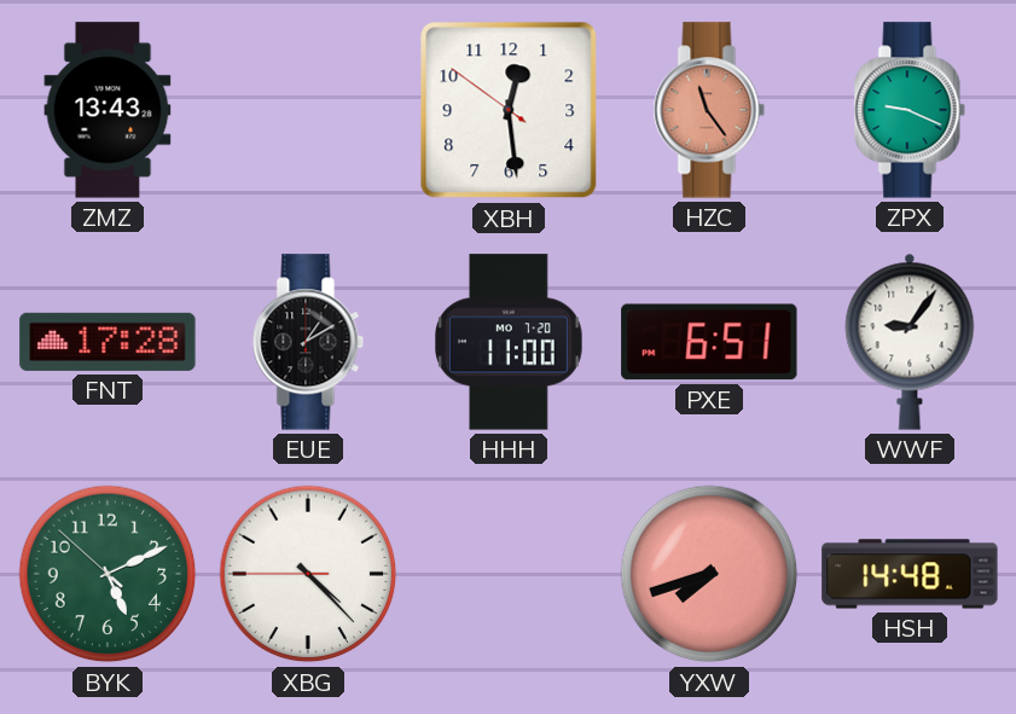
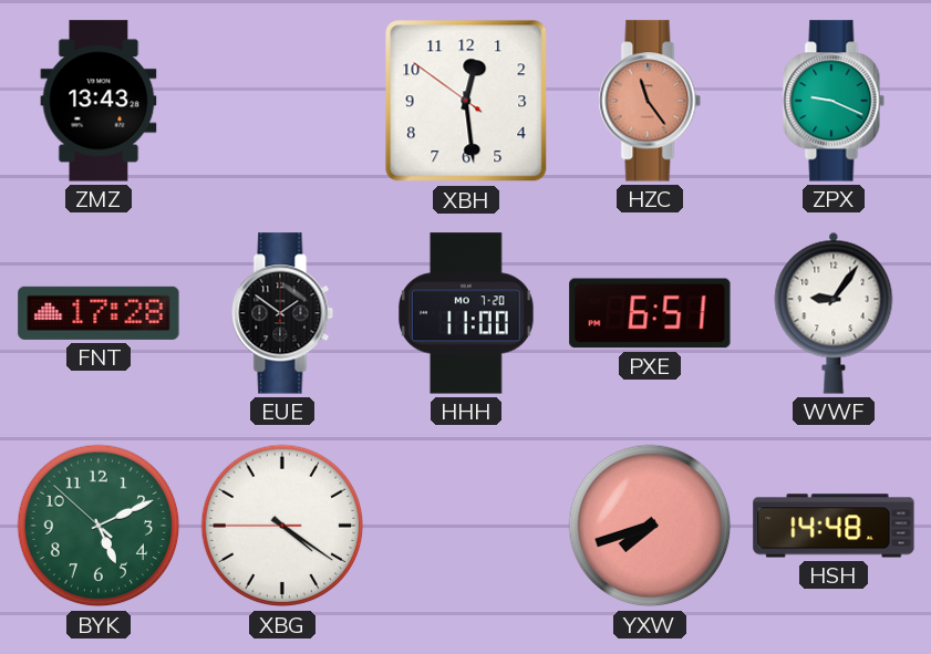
EUE: 1:10 -> 1:51 (282, 313)
XBG: 4:22 -> 4:20 (282, 526)
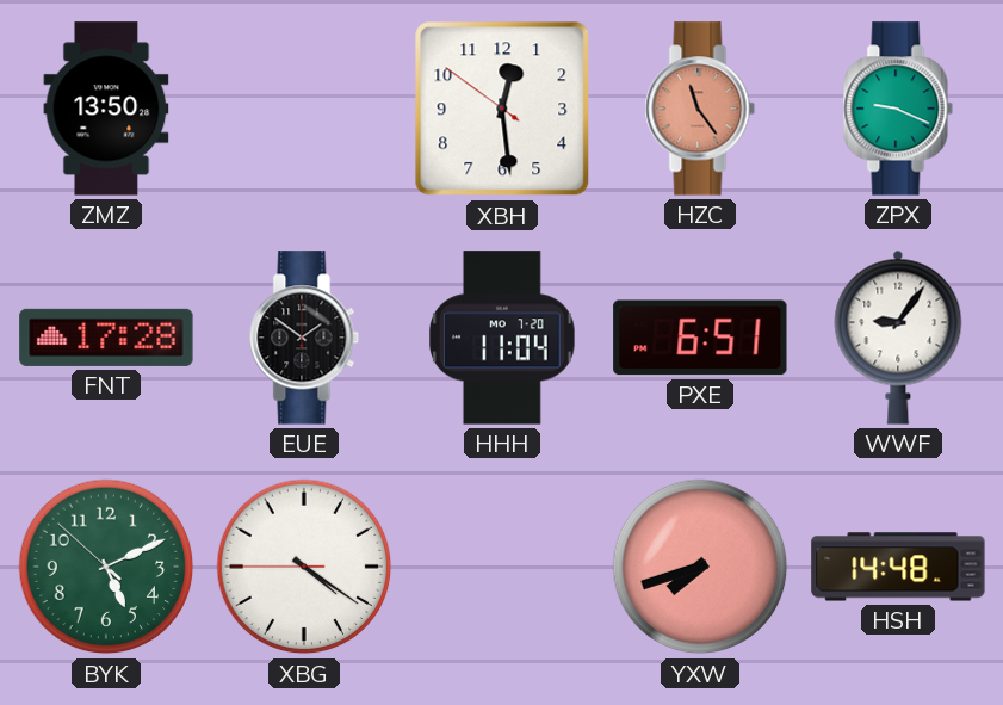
ZMZ: 13:43 -> 13:50 (106, 109)
HHH: 11:00 -> 11:04 (503, 338)
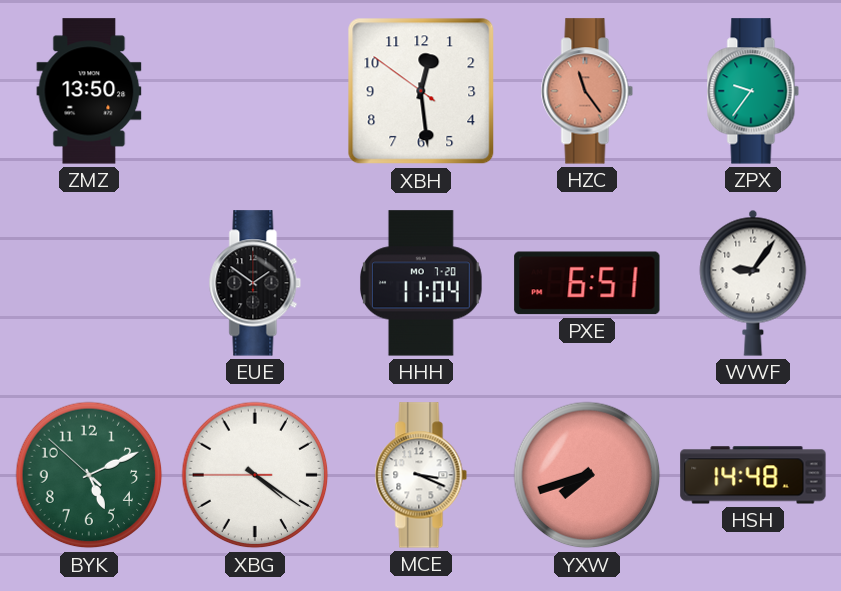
ZPX: 9:19 -> 9:36 (753, 91)
FNT: 17:28 -> none (106, 338)
MCE: none -> 3:19 (421, 475)
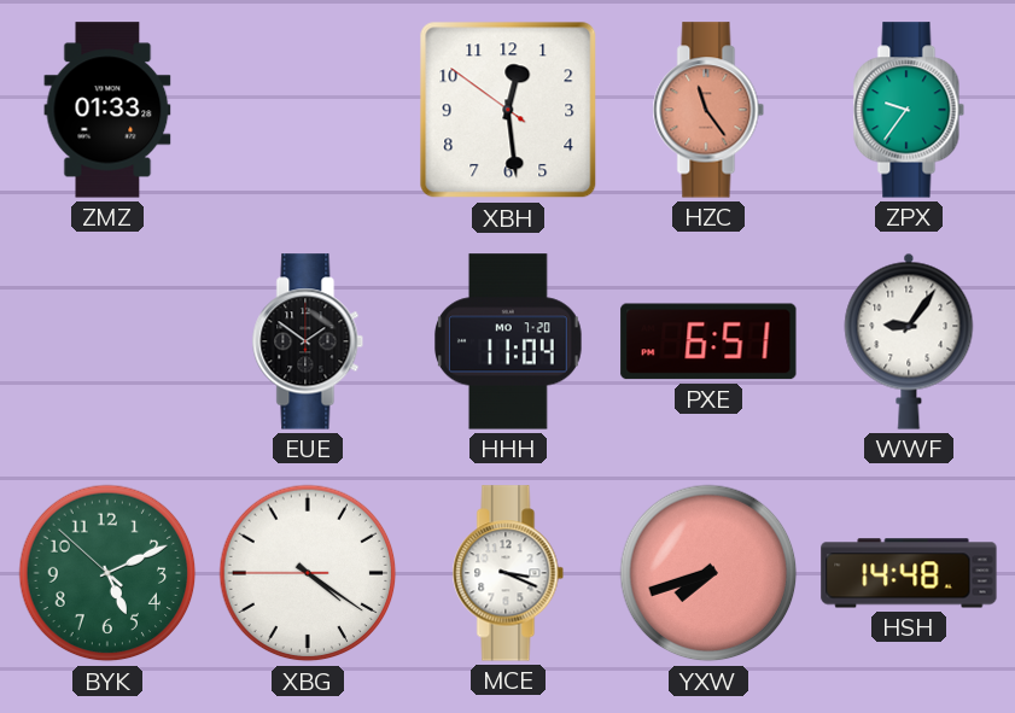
ZMZ: 13:50 -> 01:33 (107, 110)
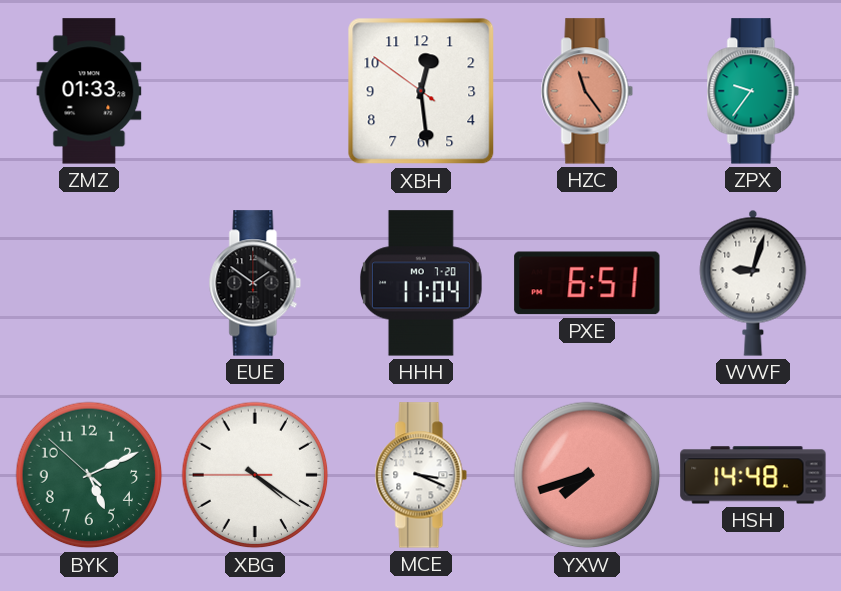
WWF: 9:06 -> 9:03 (753, 283)
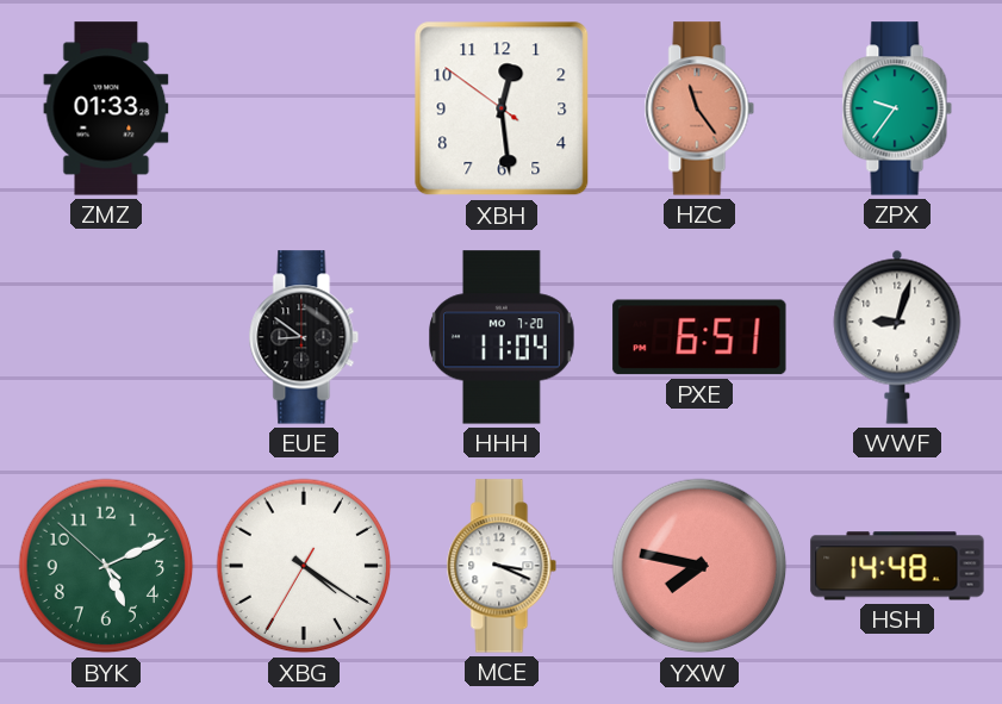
EUE: 1:51 -> 8:51 (304, 337)
XBG: 4:20:45 -> 4:20:35 (304, 566)
YXW: 7:42 -> 7:47 (699, 566)
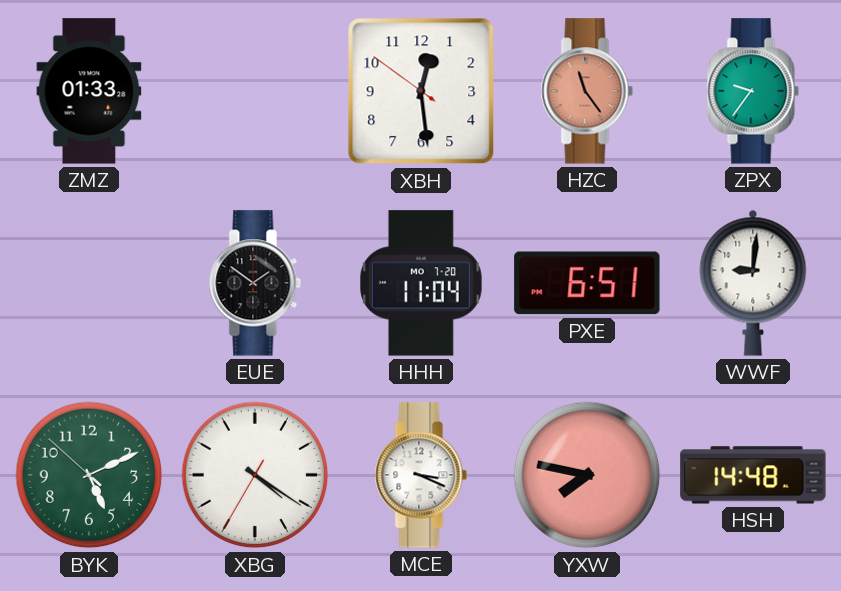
EUE: 8:51 -> 1:51 (255, 283)
WWF: 9:03 -> 9:01 (753, 283)
